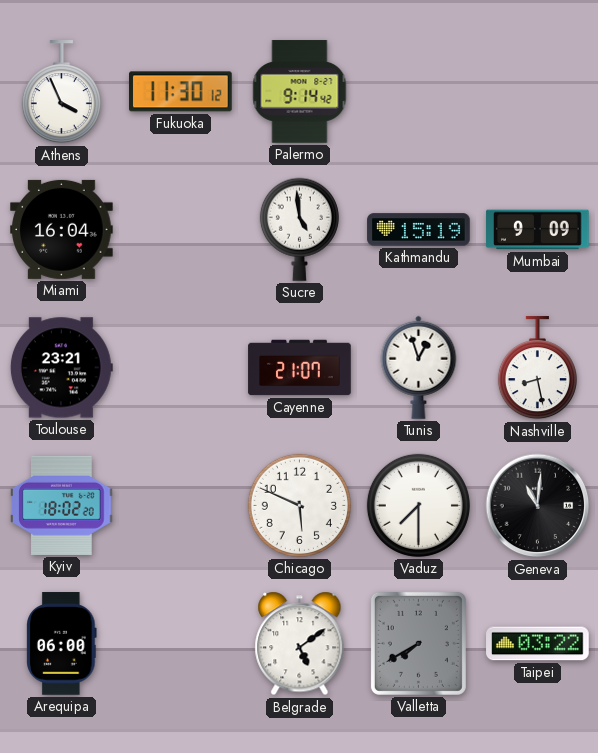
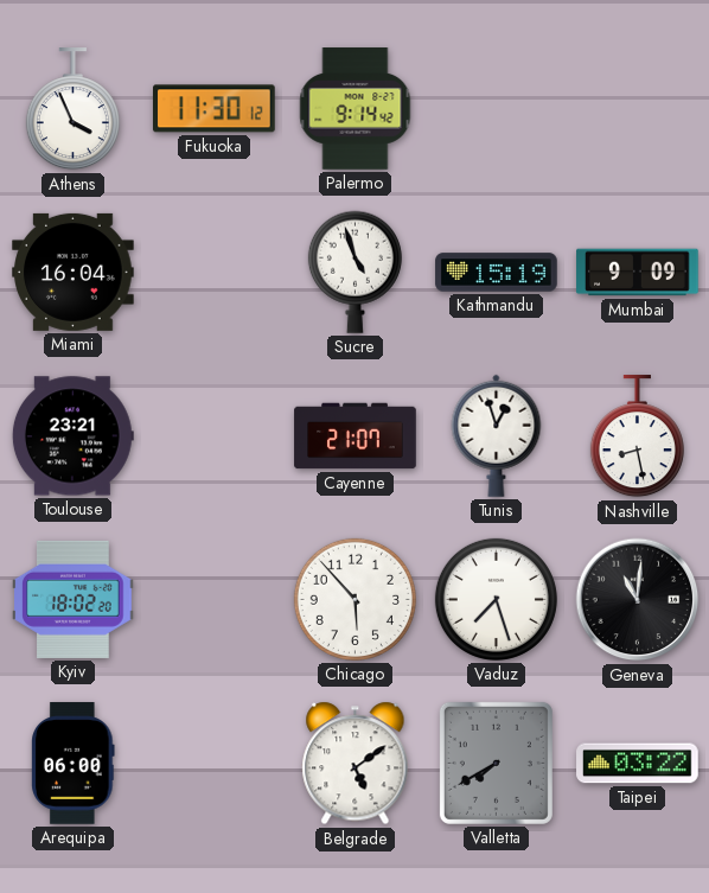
Sucre: 4:59 -> 4:57 (354, 272)
Chicago: 5:49 -> 5:53 (354, 599)
Vaduz: 7:30 -> 7:27 (496, 599)
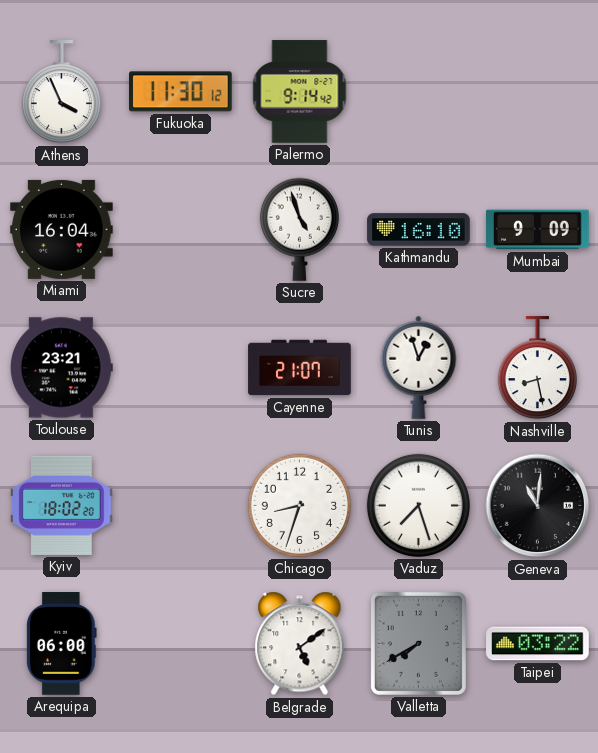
Kathmandu: 15:19 -> 16:10 (419, 230)
Chicago: 5:53 -> 8:33 (299, 505)
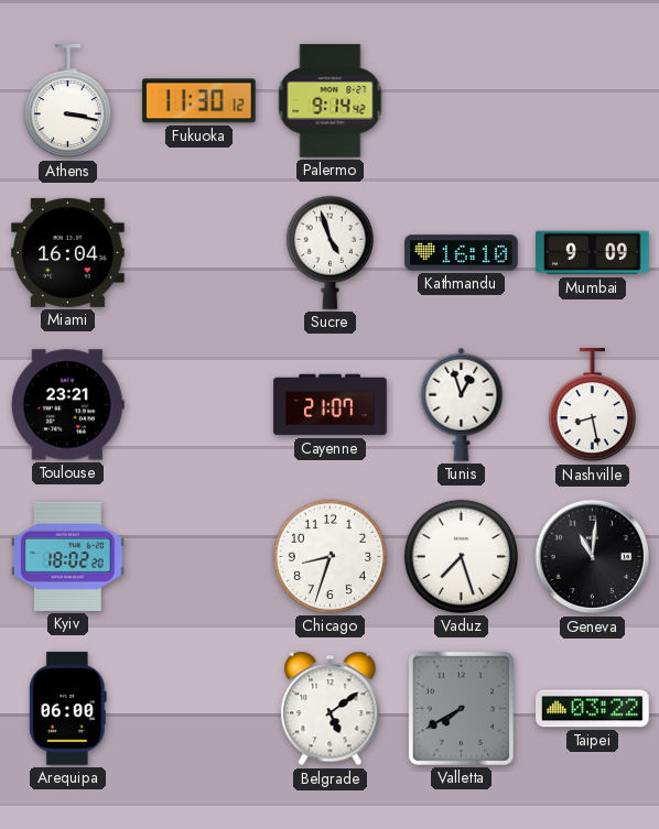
Athens: 3:56 -> 3:17 (67, 101)
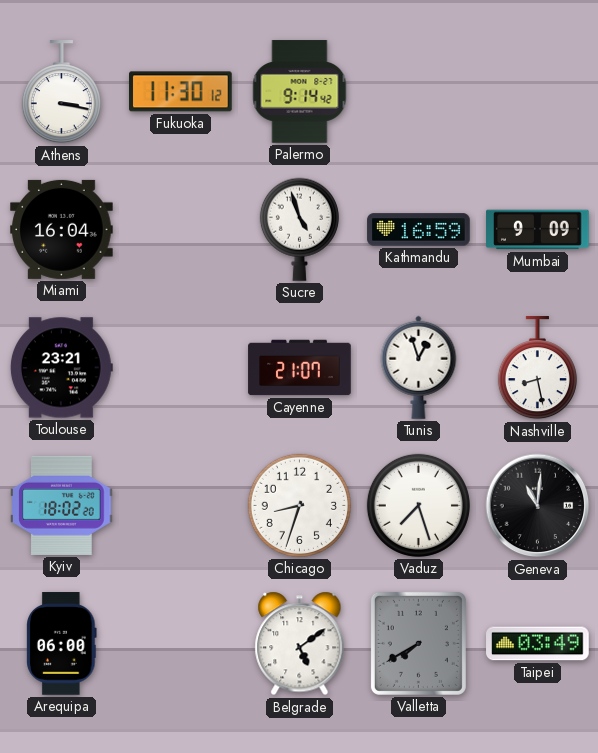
Kathmandu: 16:10 -> 16:59 (419, 230)
Taipei: 03:22 -> 03:49 (538, 644)
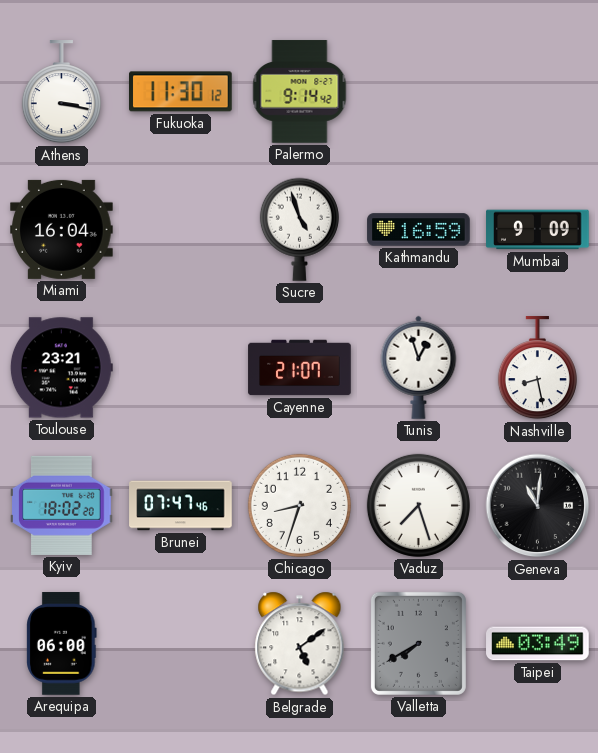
Brunei: none -> 07:47 (181, 506)
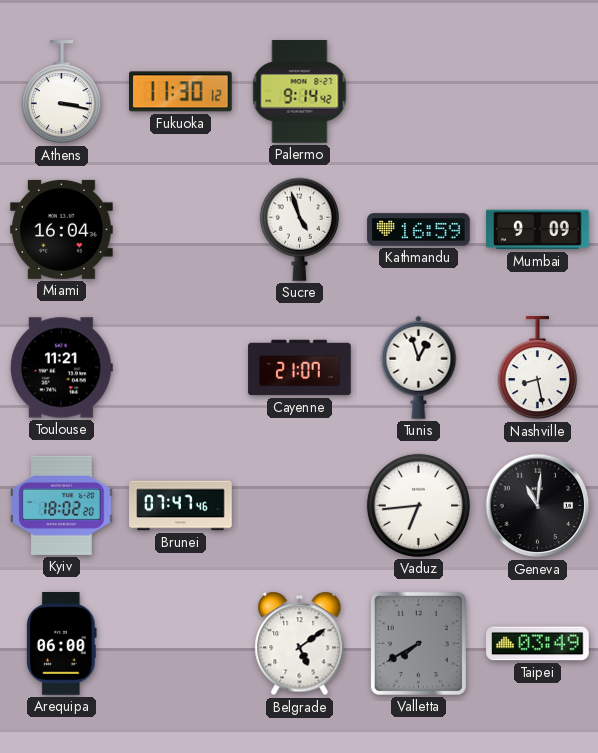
Toulouse: 23:21 -> 11:21 (61, 368)
Chicago: 8:33 -> none (299, 505)
Vaduz: 7:27 -> 6:44 (418, 505)
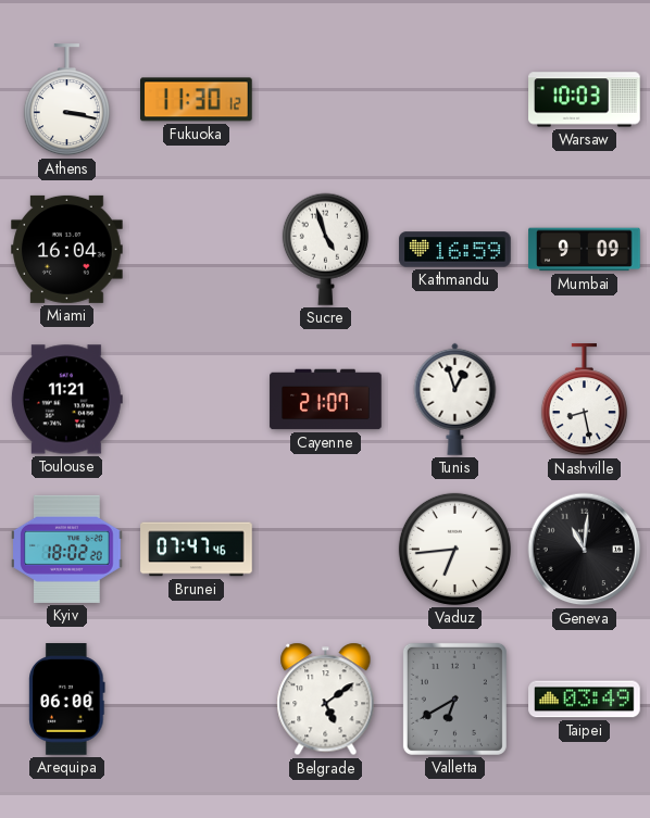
Palermo: 9:14 -> none (300, 92)
Warsaw: none -> 10:03 (585, 100)
Valletta: 7:40 -> 6:40 (454, 699)
